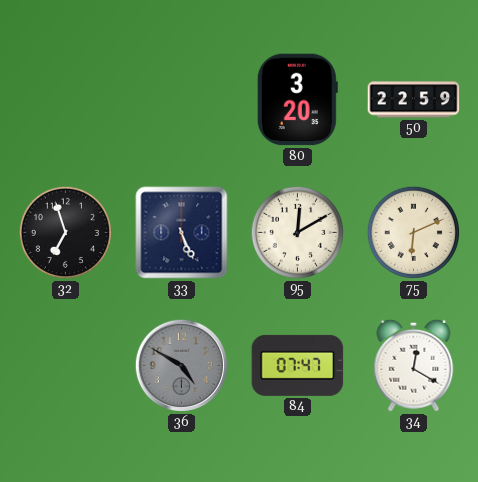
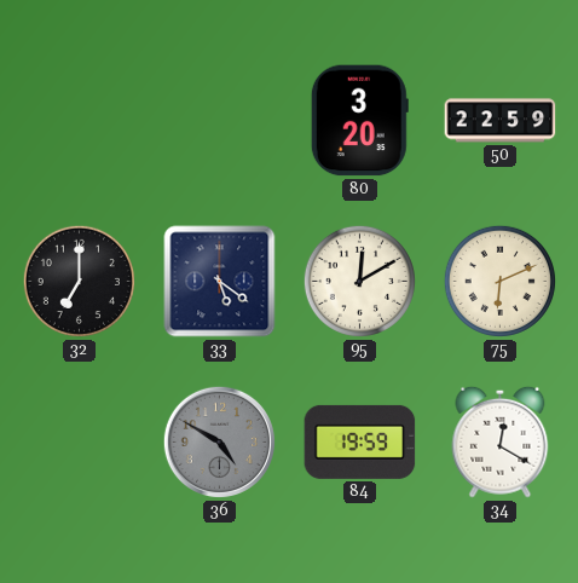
32: 6:57 -> 7:00 (79, 281)
33: 5:26 -> 5:21 (220, 282)
84: 07:47 -> 19:59 (360, 441)
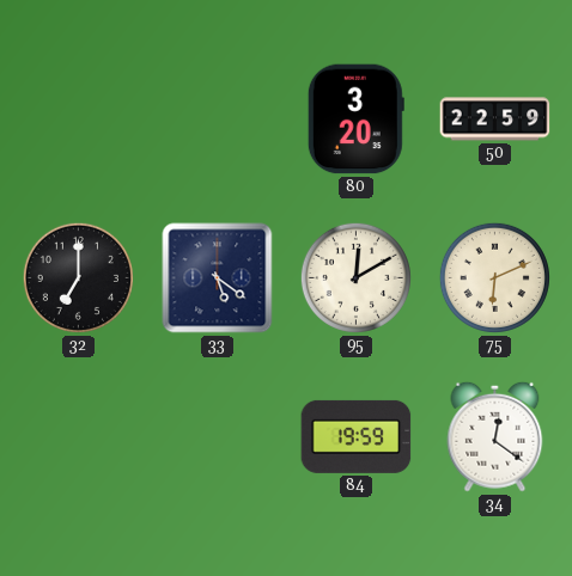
36: 4:50 -> none (219, 441)
34: 12:20 -> 12:21 (495, 436)
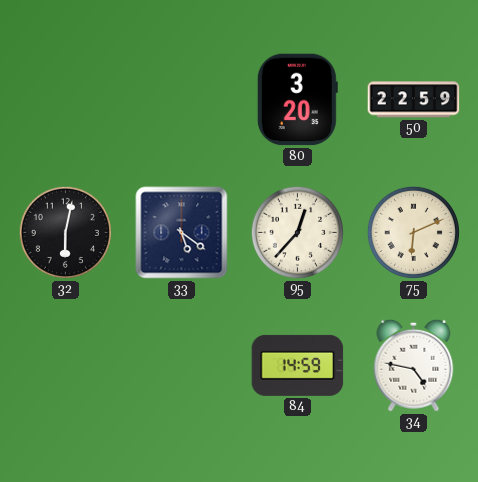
32: 7:00 -> 6:02 (65, 232)
95: 12:10 -> 12:37 (297, 232)
84: 19:59 -> 14:59 (298, 365)
34: 12:21 -> 4:47 (414, 365)
